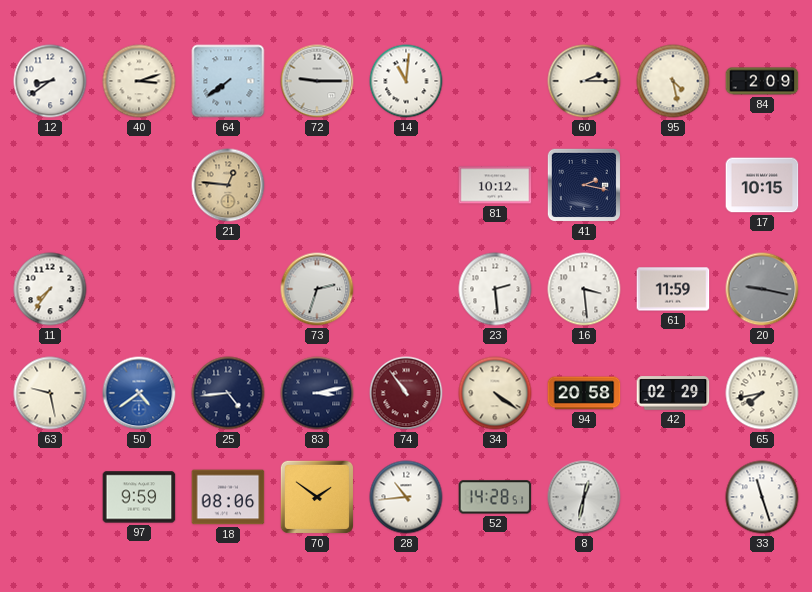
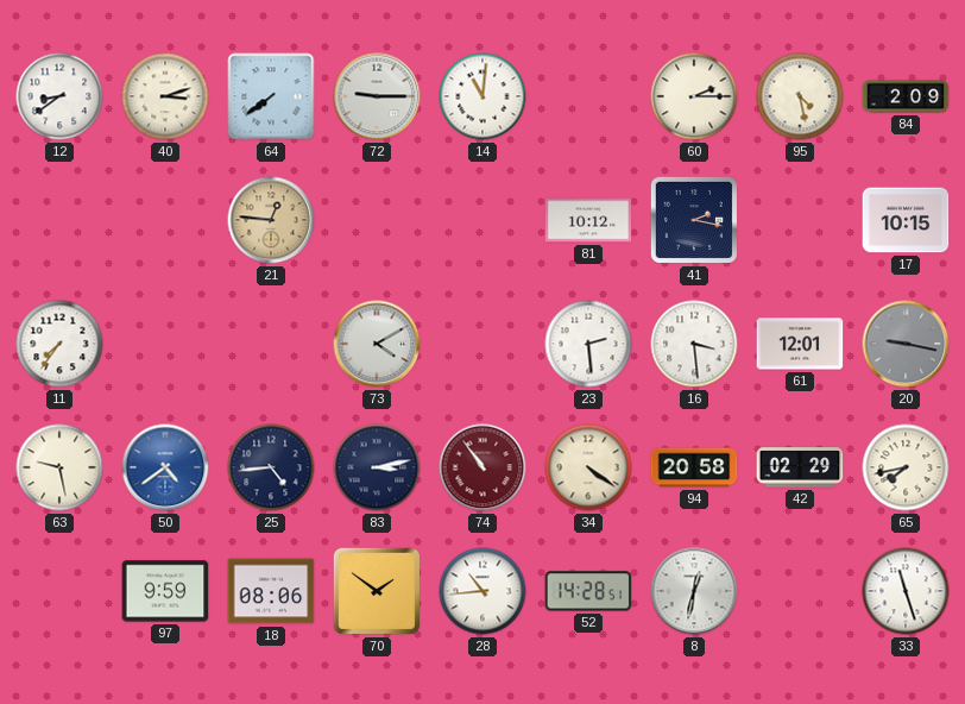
73: 2:33 -> 4:10 (377, 344)
61: 11:59 -> 12:01 (800, 344)
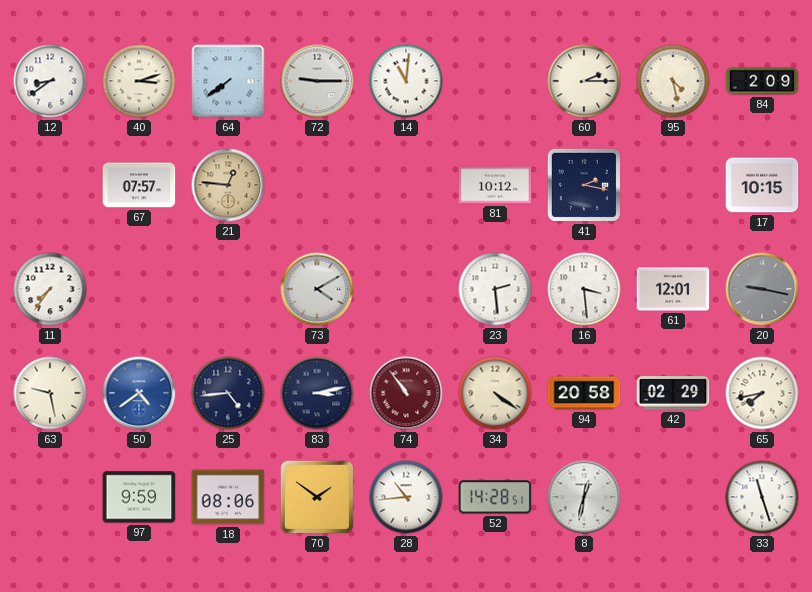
67: none -> 07:57 (139, 185)
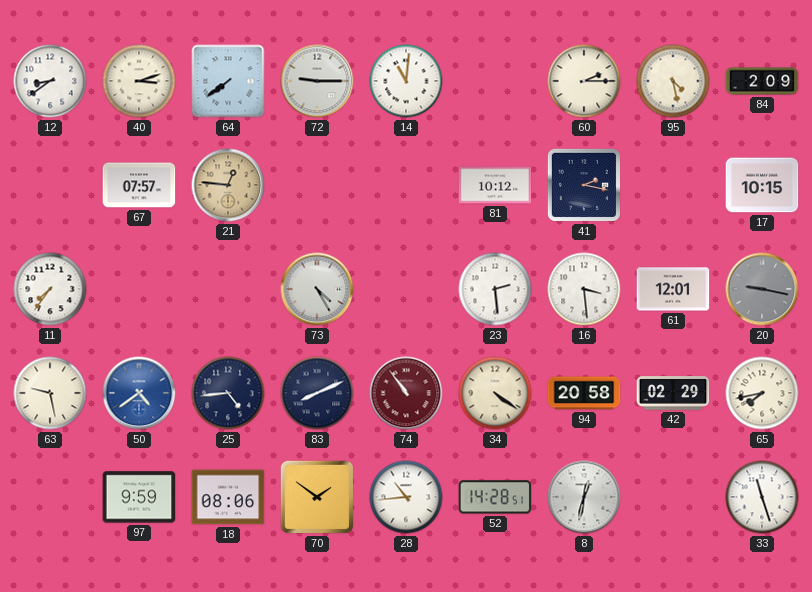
73: 4:10 -> 4:25 (317, 289)
83: 3:13 -> 8:11 (317, 393)
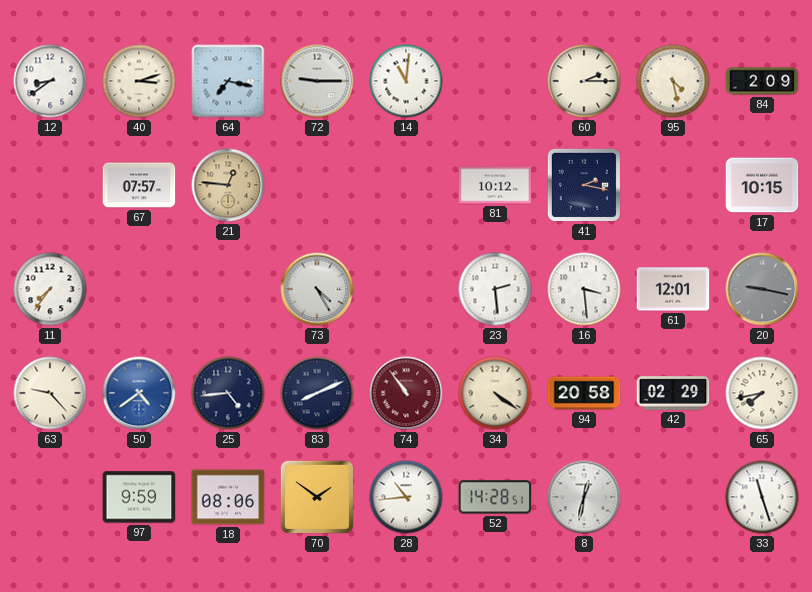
64: 7:39 -> 7:17 (228, 81)
63: 9:28 -> 9:23 (50, 393)
